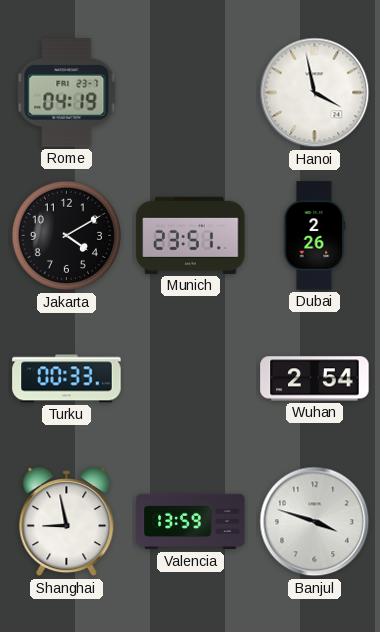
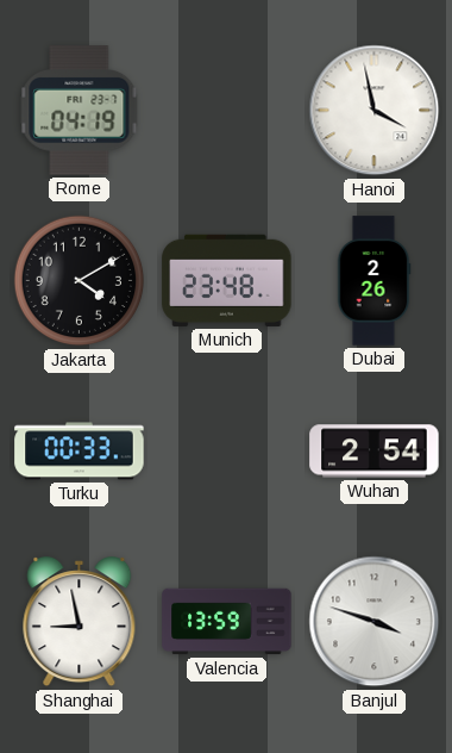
Munich: 23:51 -> 23:48 (227, 280)
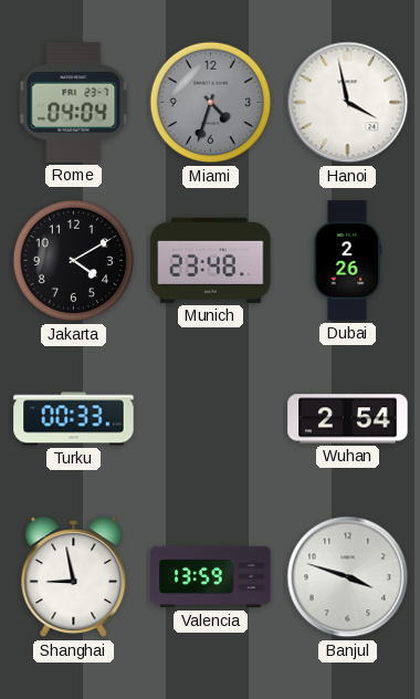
Rome: 04:19 -> 04:04 (74, 103)
Miami: none -> 4:33 (211, 103)
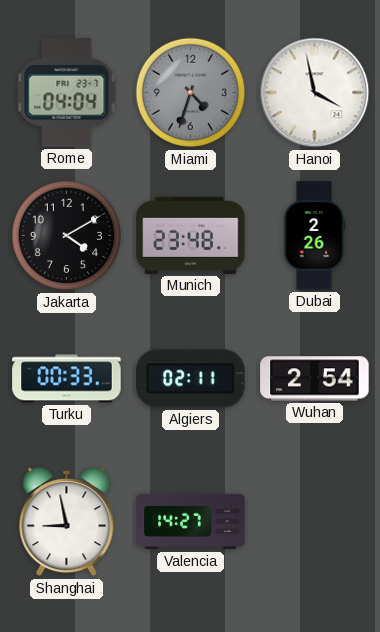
Algiers: none -> 02:11 (191, 379)
Valencia: 13:59 -> 14:27 (191, 522)
Banjul: 3:48 -> none (348, 577)
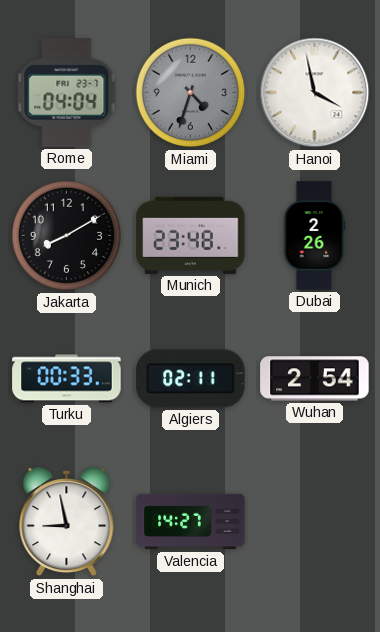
Jakarta: 4:10 -> 8:10 (67, 236)
